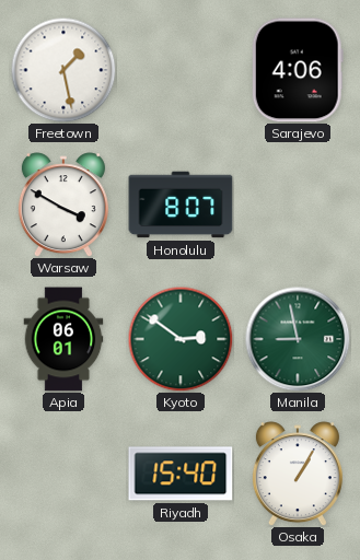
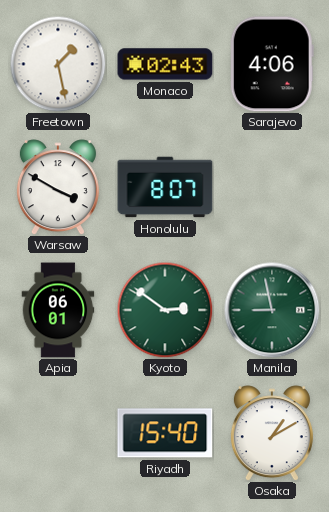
Monaco: none -> 02:43 (165, 64)
Osaka: 1:05 -> 1:10 (272, 433)
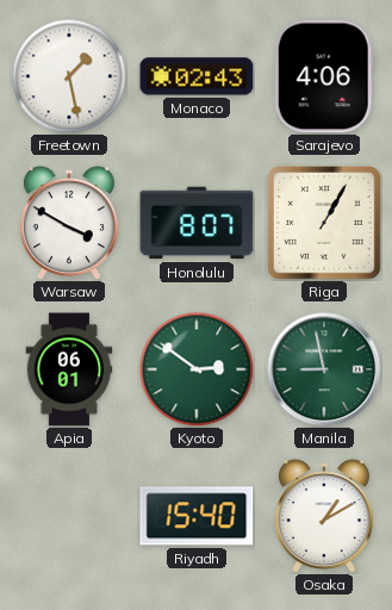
Riga: none -> 1:05 (325, 224)
